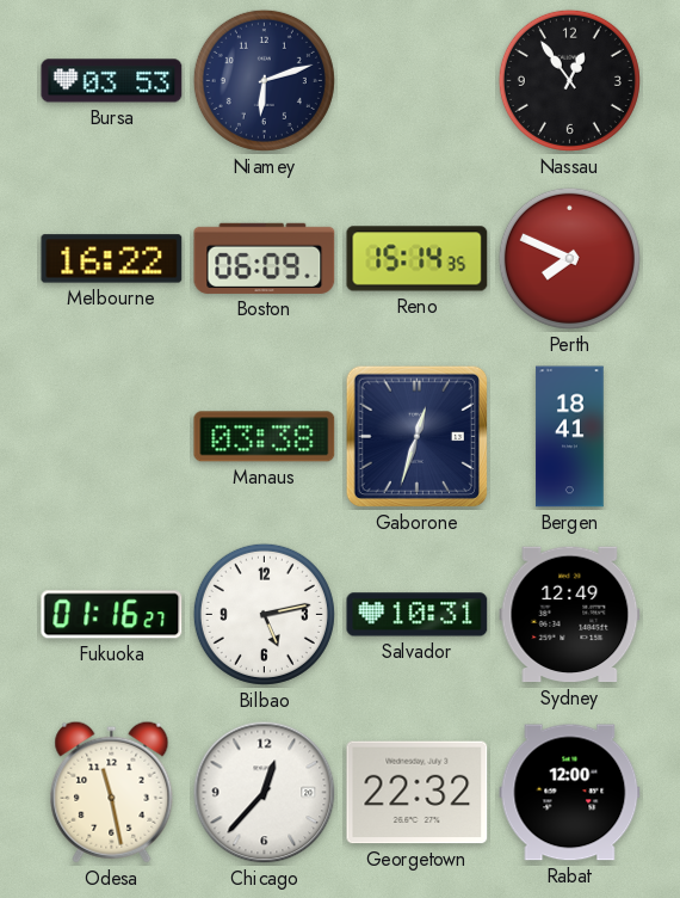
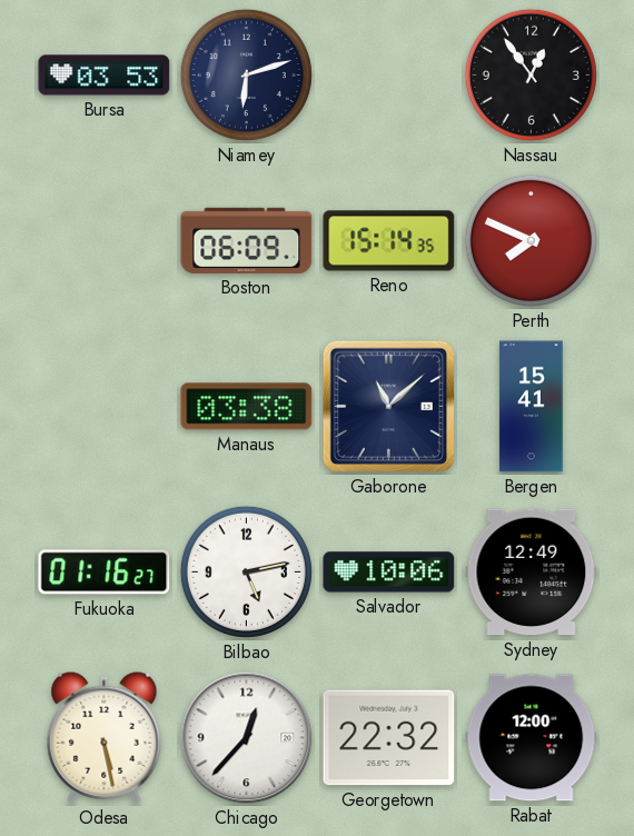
Melbourne: 16:22 -> none (112, 259)
Gaborone: 12:33 -> 11:08 (389, 407)
Bergen: 18:41 -> 15:41 (532, 407)
Salvador: 10:31 -> 10:06 (389, 573)
Odesa: 11:28 -> 5:28 (105, 737)
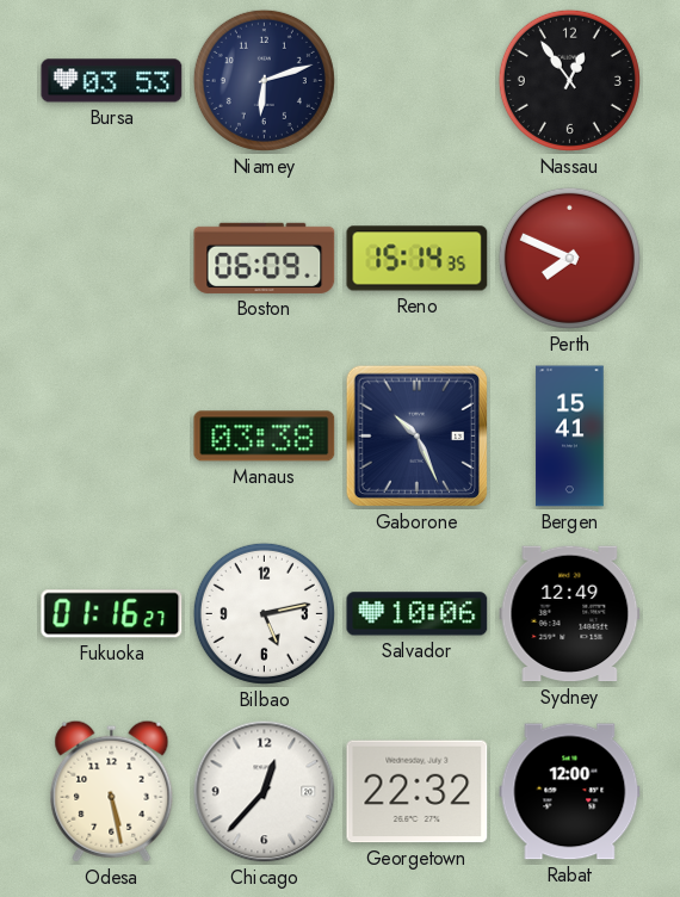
Gaborone: 11:08 -> 10:26 (418, 437)
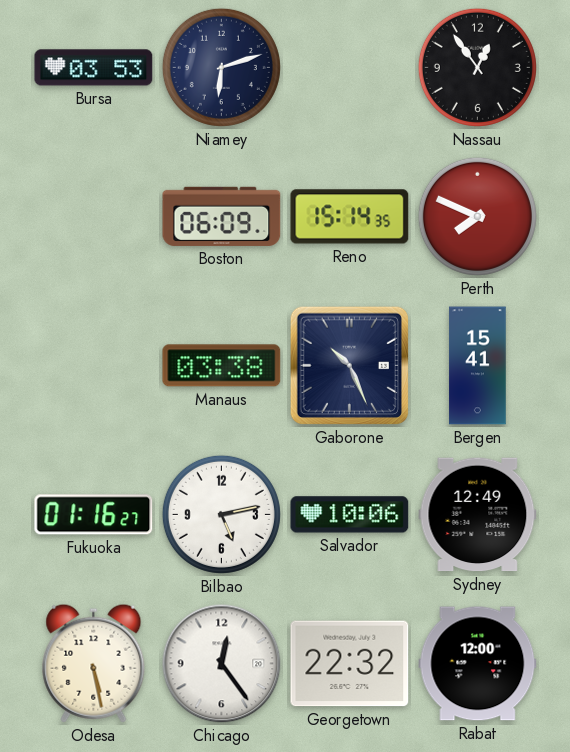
Chicago: 12:37 -> 12:24 (222, 664)
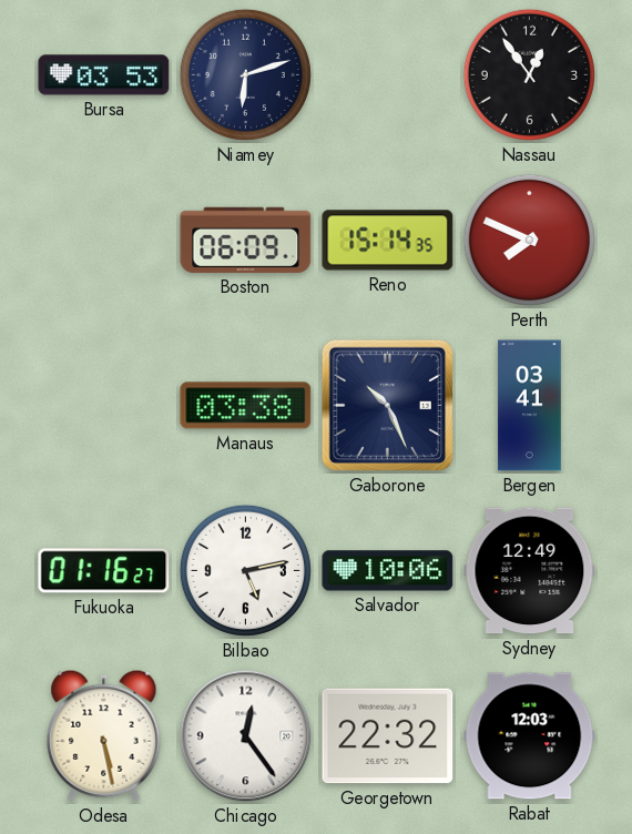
Bergen: 15:41 -> 03:41 (530, 406)
Rabat: 12:00 -> 12:03 (530, 736)
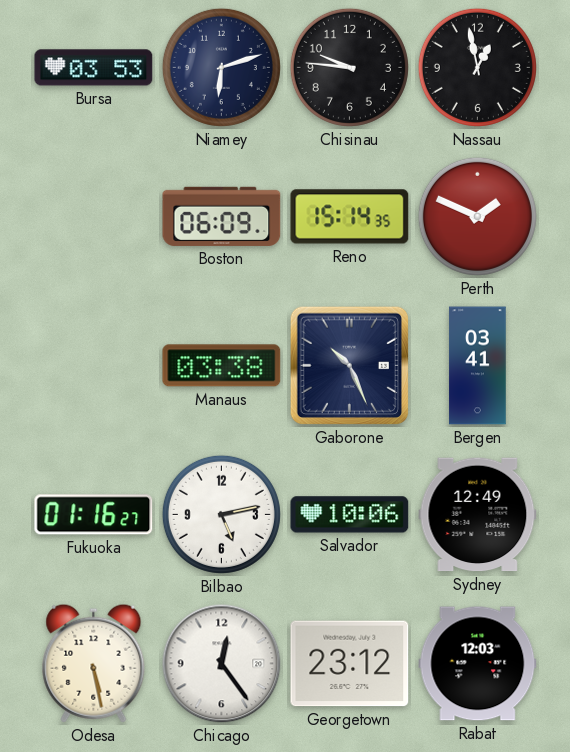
Chisinau: none -> 9:46 (349, 67)
Nassau: 12:54 -> 12:58 (477, 67)
Perth: 7:49 -> 1:49 (477, 216)
Georgetown: 22:32 -> 23:12 (350, 664)
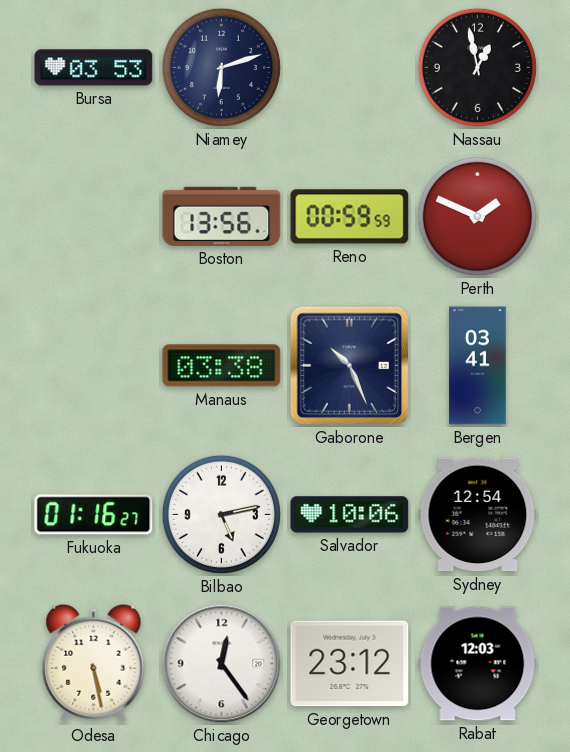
Chisinau: 9:46 -> none (349, 67)
Boston: 06:09 -> 13:56 (222, 216)
Reno: 15:14 -> 00:59 (350, 217)
Sydney: 12:49 -> 12:54 (478, 515)
